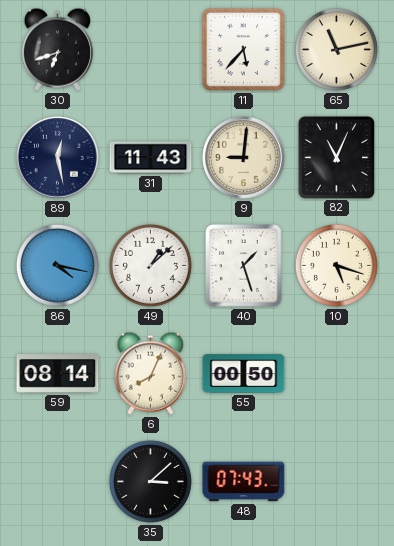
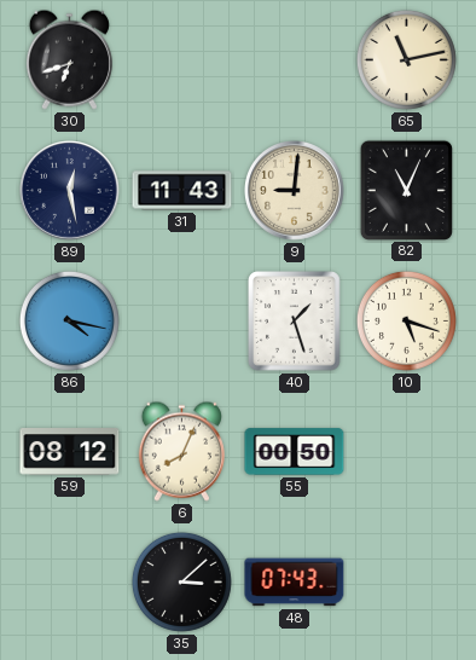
11: 5:37 -> none (243, 49)
49: 1:08 -> none (150, 265)
59: 08:14 -> 08:12 (70, 452)
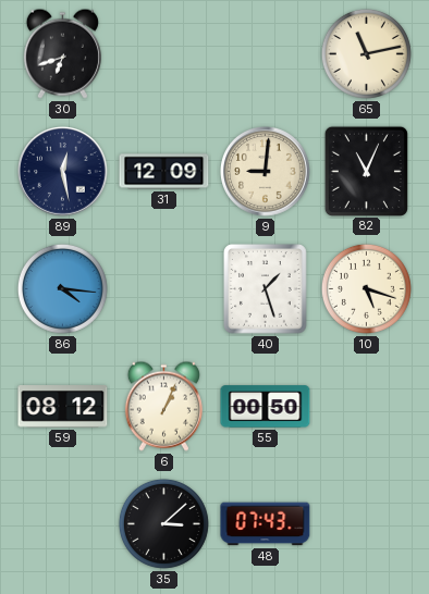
31: 11:43 -> 12:09 (164, 172)
86: 4:17 -> 4:16 (62, 288)
6: 8:04 -> 1:04 (163, 406)
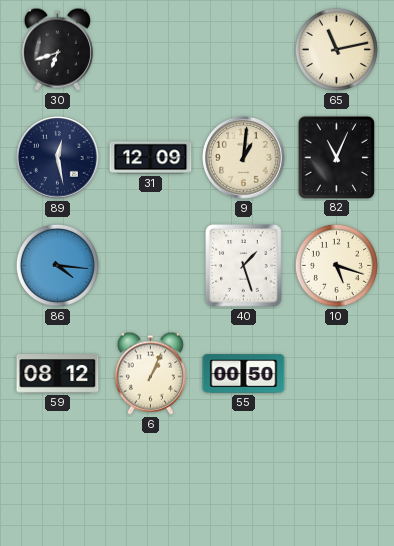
9: 9:01 -> 1:01 (244, 158)
35: 3:08 -> none (163, 523)
48: 07:43 -> none (266, 524)
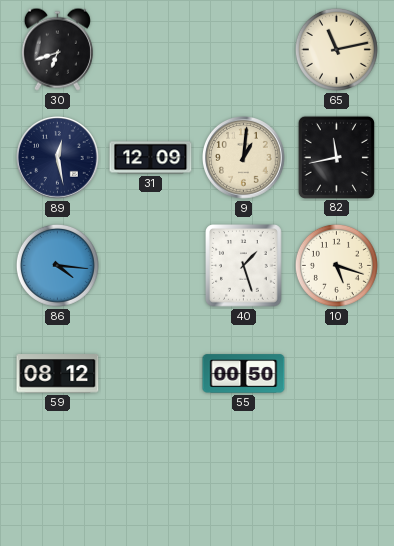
82: 11:04 -> 11:43 (336, 157)
6: 1:04 -> none (150, 373)
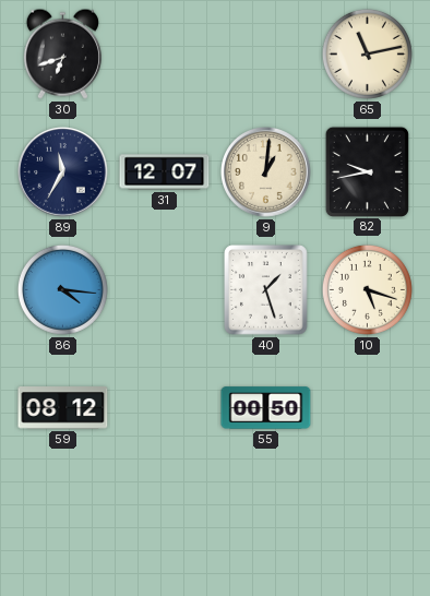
89: 12:28 -> 11:35 (63, 172)
31: 12:09 -> 12:07 (165, 172)
82: 11:43 -> 9:43 (367, 171)
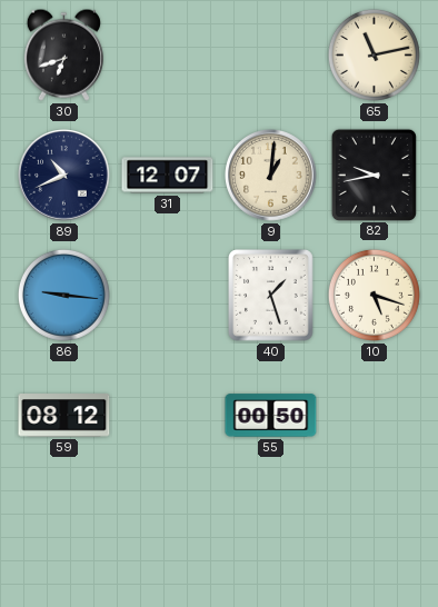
89: 11:35 -> 10:41 (64, 176)
86: 4:16 -> 9:16 (63, 295)
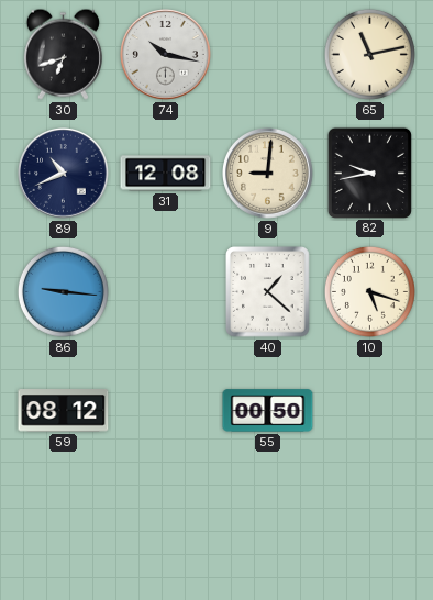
74: none -> 10:17 (166, 55)
31: 12:07 -> 12:08 (166, 174)
9: 1:01 -> 9:01 (268, 174)
40: 1:27 -> 1:22 (268, 292)
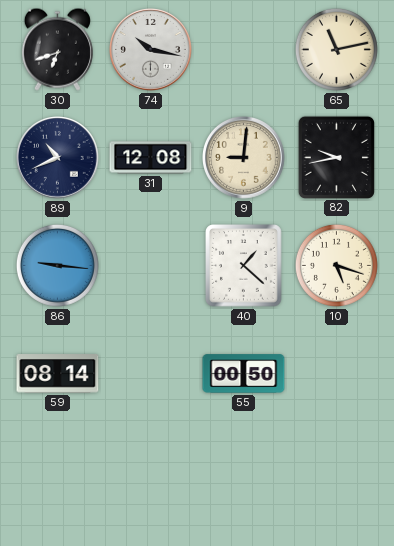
59: 08:12 -> 08:14 (58, 374)
